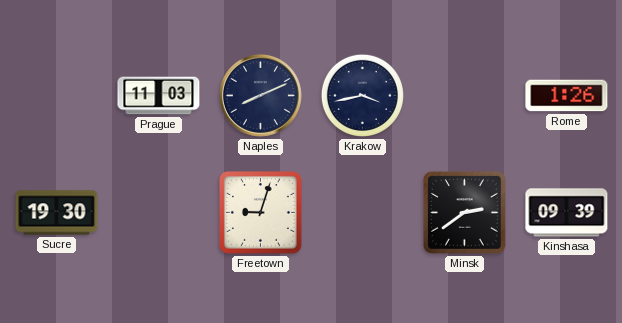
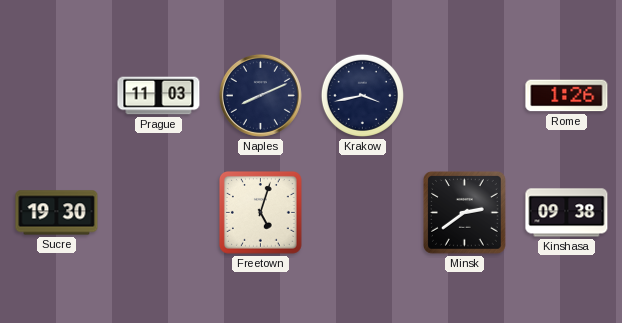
Freetown: 9:03 -> 5:03 (261, 213)
Kinshasa: 09:39 -> 09:38 (567, 213)
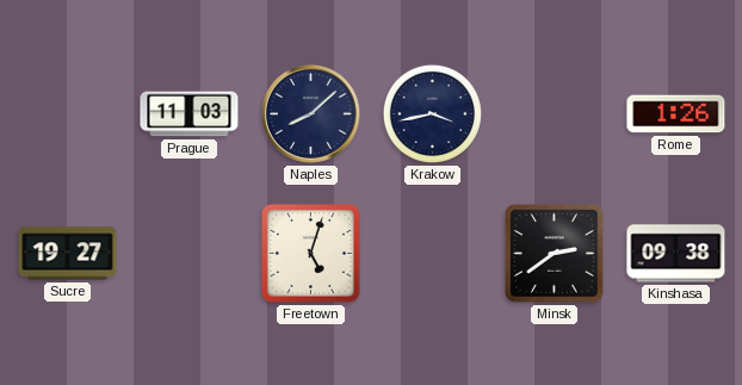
Naples: 8:11 -> 8:08 (310, 113)
Sucre: 19:30 -> 19:27 (68, 254)
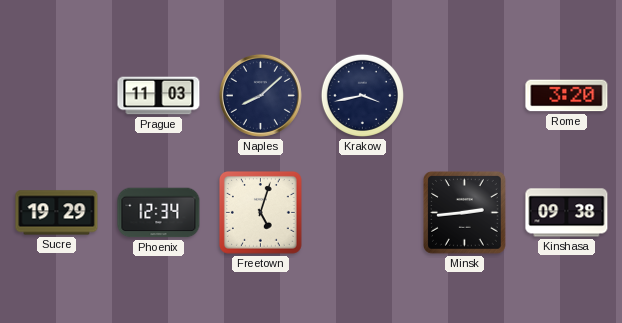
Rome: 1:26 -> 3:20 (567, 96)
Sucre: 19:27 -> 19:29 (57, 213)
Phoenix: none -> 12:34 (159, 213)
Minsk: 2:39 -> 2:44 (465, 213)
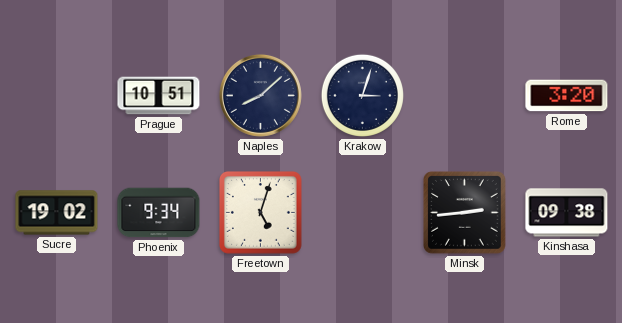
Prague: 11:03 -> 10:51 (159, 96)
Krakow: 3:43 -> 3:03 (362, 95)
Sucre: 19:29 -> 19:02 (57, 213)
Phoenix: 12:34 -> 9:34 (159, 213)
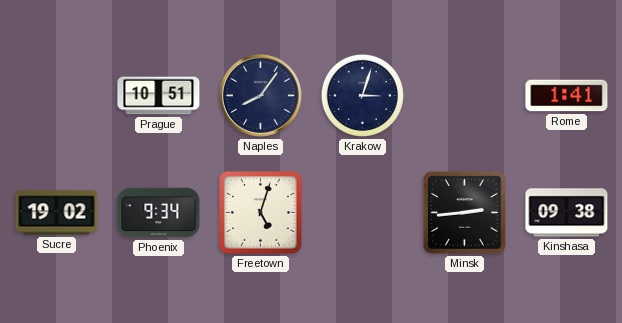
Naples: 8:08 -> 8:06 (260, 95)
Rome: 3:20 -> 1:41 (567, 96)
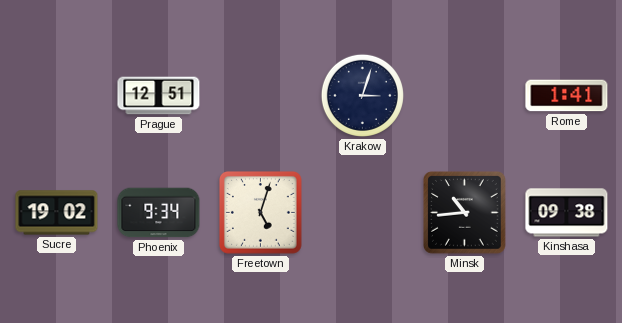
Prague: 10:51 -> 12:51 (159, 96)
Naples: 8:06 -> none (260, 95)
Minsk: 2:44 -> 10:44 (465, 213)
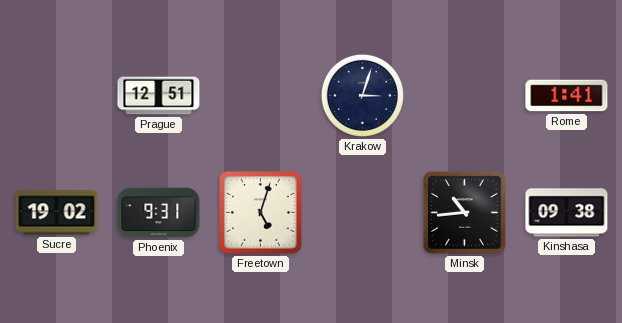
Phoenix: 9:34 -> 9:31 (159, 213)
